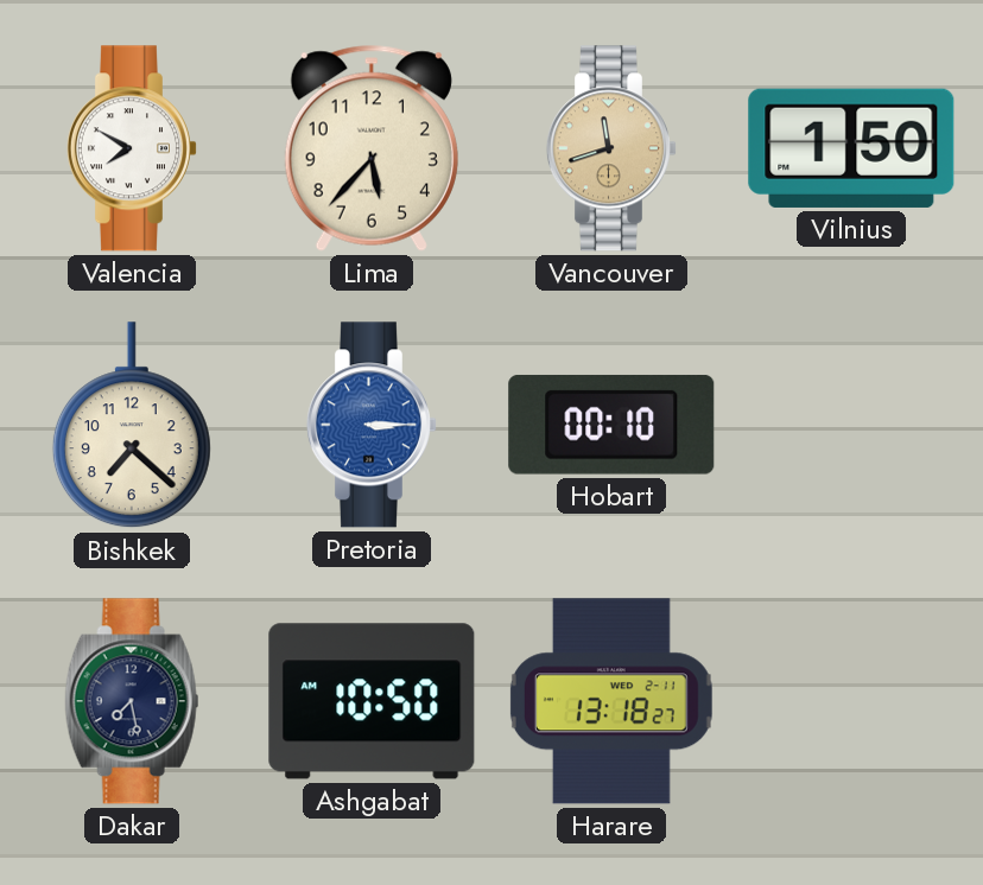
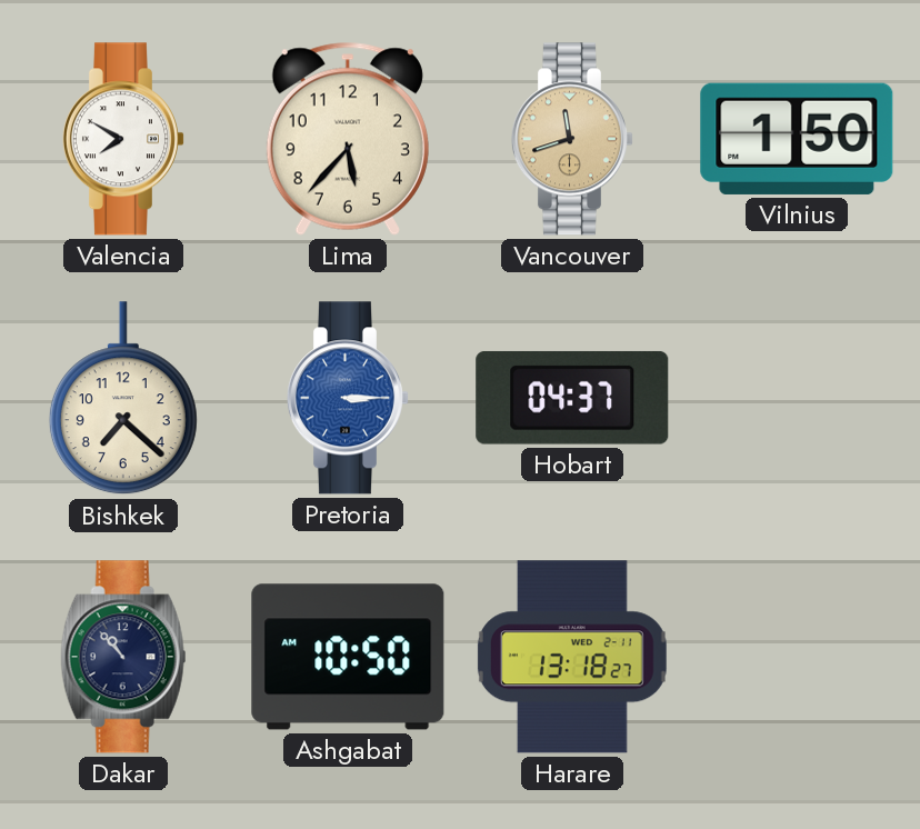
Hobart: 00:10 -> 04:37 (572, 398)
Dakar: 7:28 -> 10:53 (123, 657)
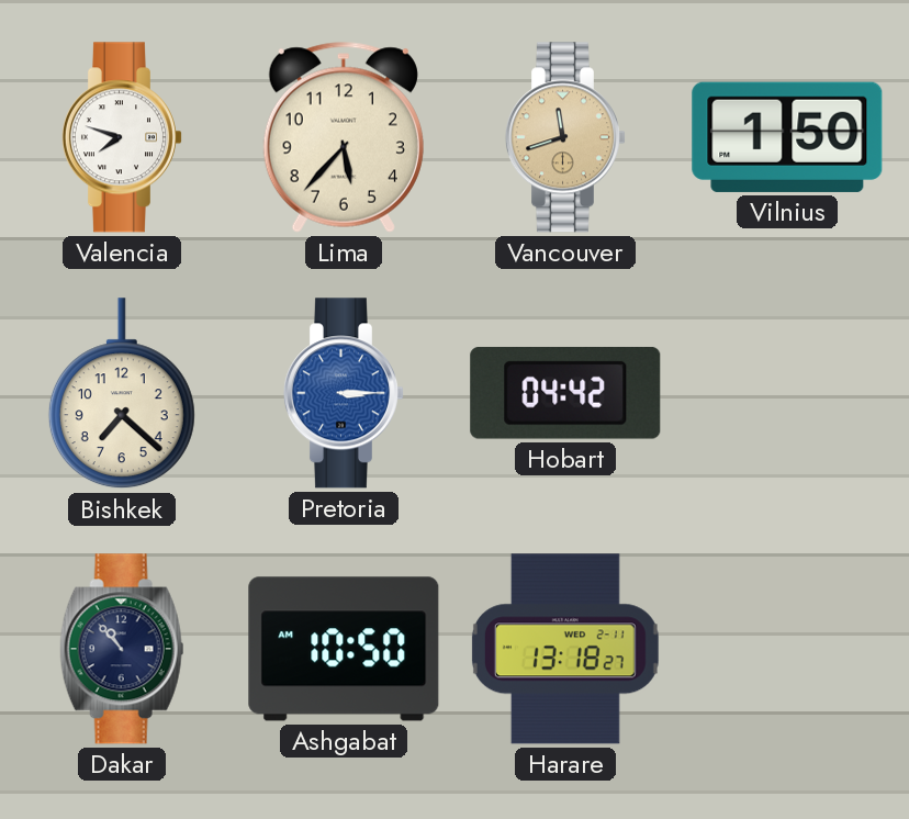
Valencia: 7:50 -> 7:48 (122, 137)
Hobart: 04:37 -> 04:42 (565, 393)
